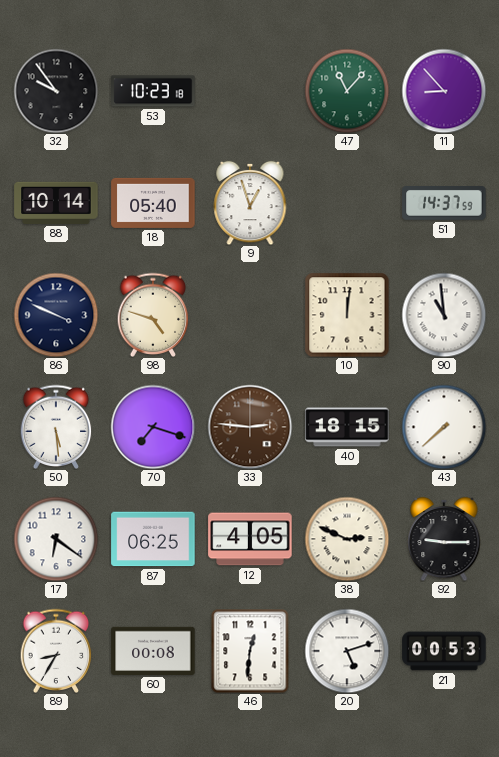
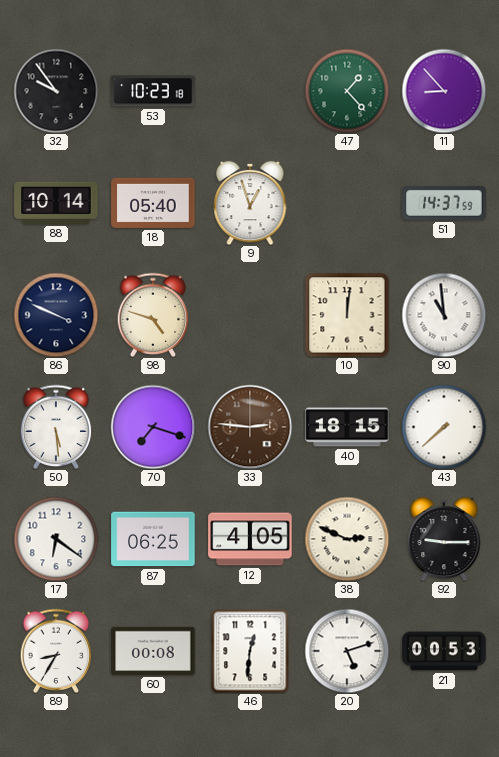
47: 11:07 -> 1:23 (347, 91)
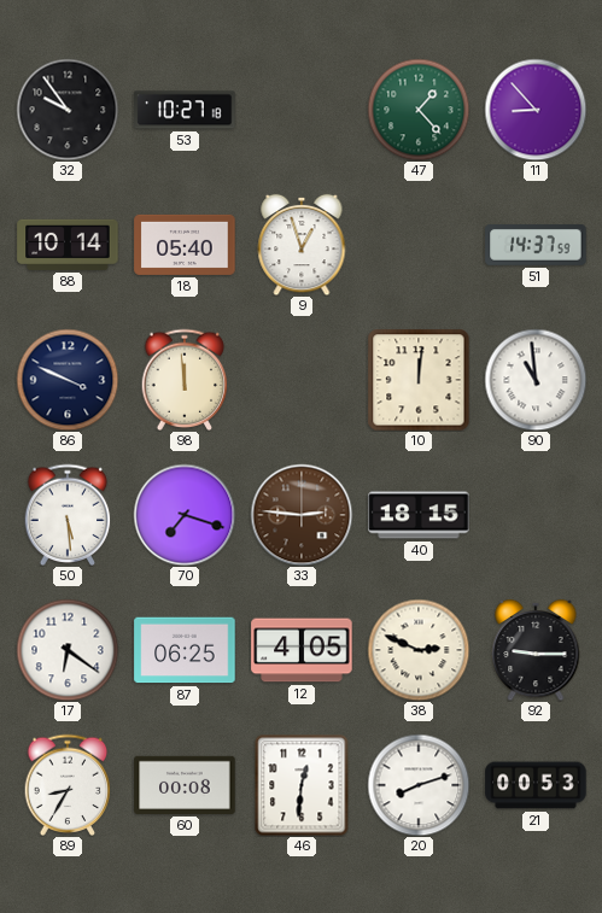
53: 10:23 -> 10:27 (185, 110)
98: 4:48 -> 11:59 (185, 380)
43: 7:38 -> none (444, 427)
20: 5:12 -> 8:12 (419, 785)
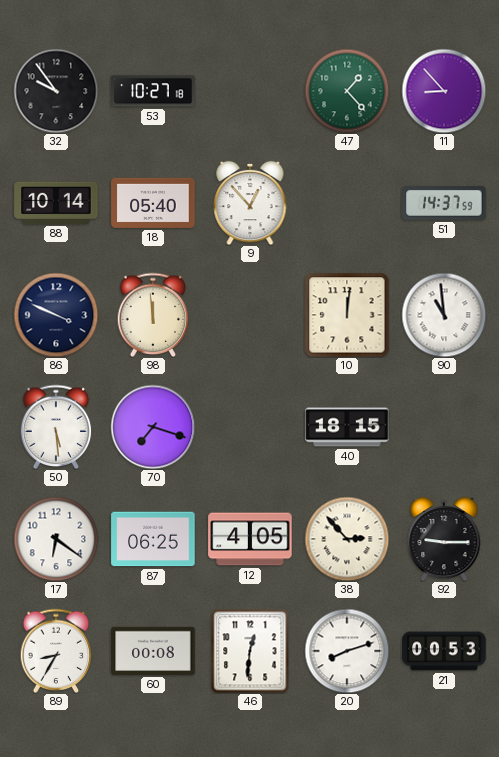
9: 12:57 -> 12:53 (250, 203)
33: 2:46 -> none (302, 515)
38: 2:49 -> 2:53 (347, 539)
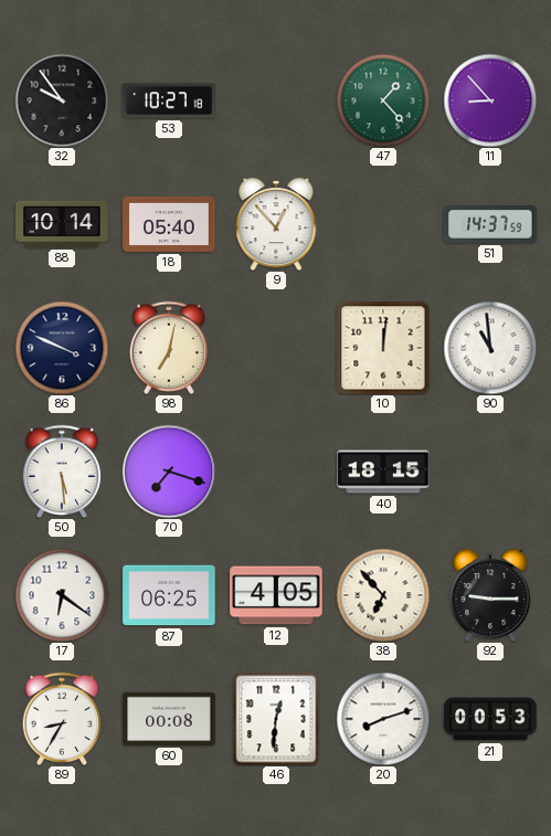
98: 11:59 -> 7:02 (169, 348)
38: 2:53 -> 6:53 (383, 595)
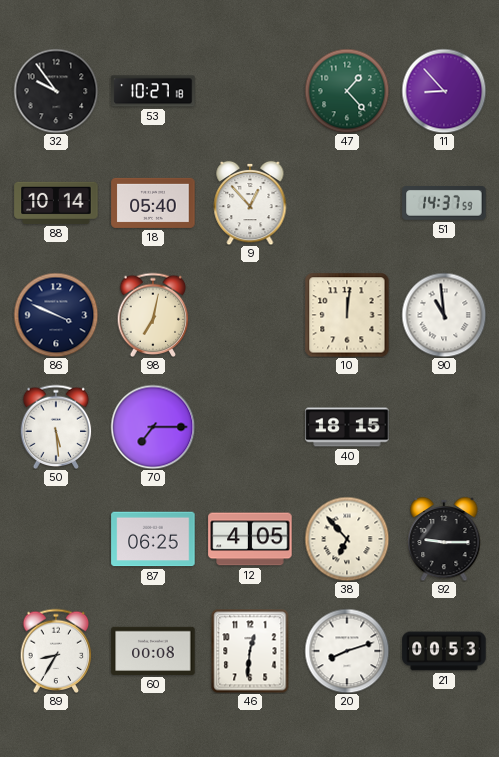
70: 7:18 -> 7:15 (153, 427)
17: 6:21 -> none (62, 595)
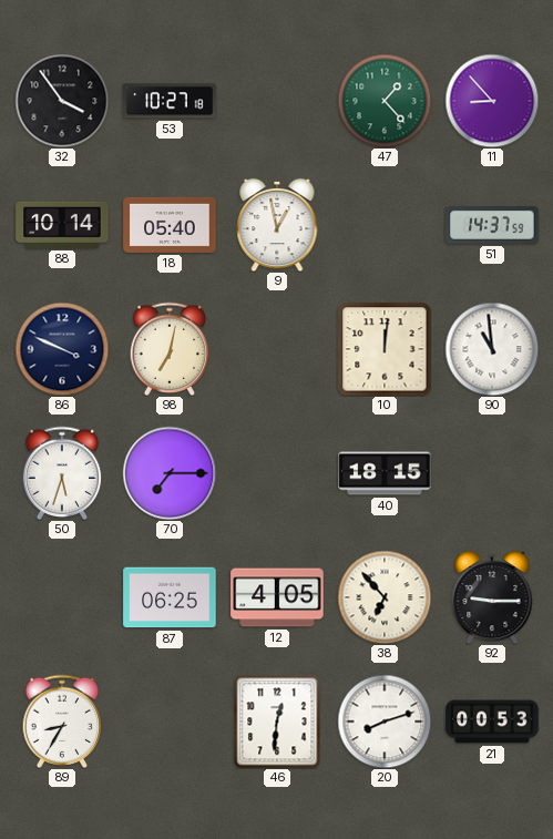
32: 9:54 -> 3:54 (62, 101)
9: 12:53 -> 12:58 (277, 225)
50: 5:29 -> 5:33 (62, 473)
60: 00:08 -> none (153, 651)
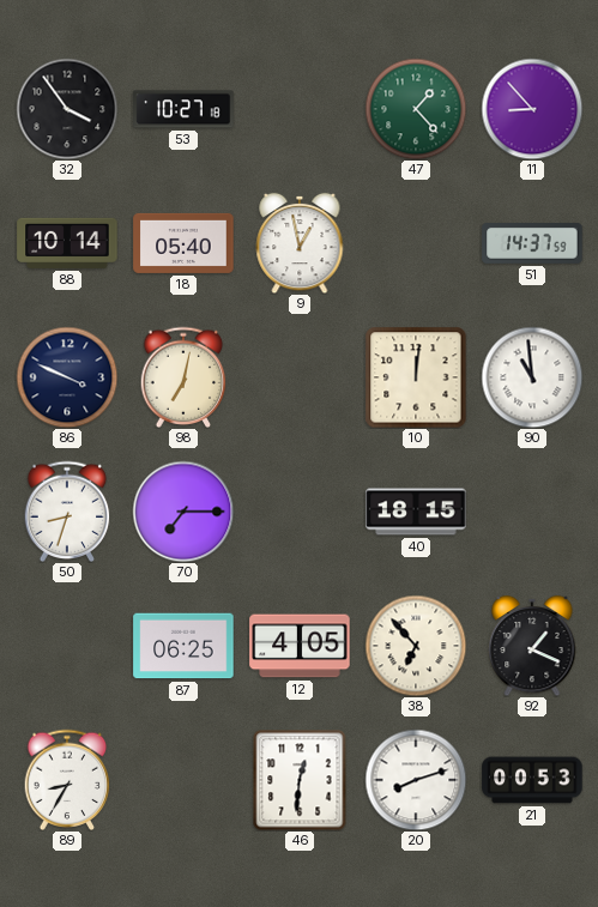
50: 5:33 -> 8:33 (67, 512)
92: 9:15 -> 1:19 (532, 646)
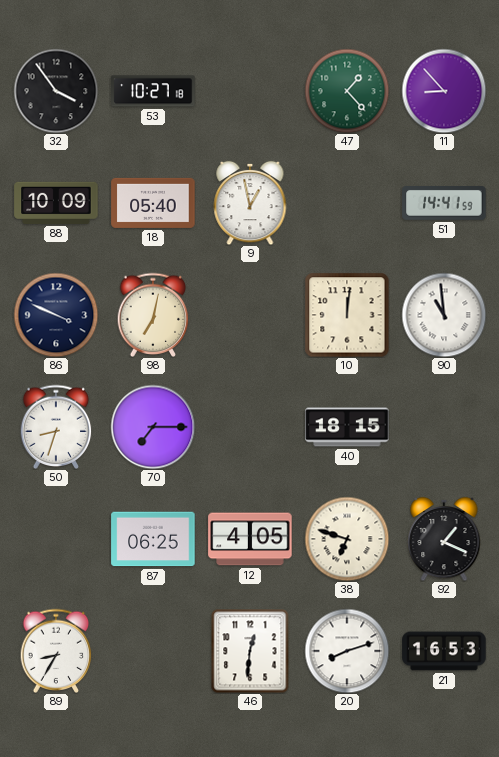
88: 10:14 -> 10:09 (56, 203)
51: 14:37 -> 14:41 (444, 204)
38: 6:53 -> 6:48 (347, 539)
21: 00:53 -> 16:53 (444, 651)
